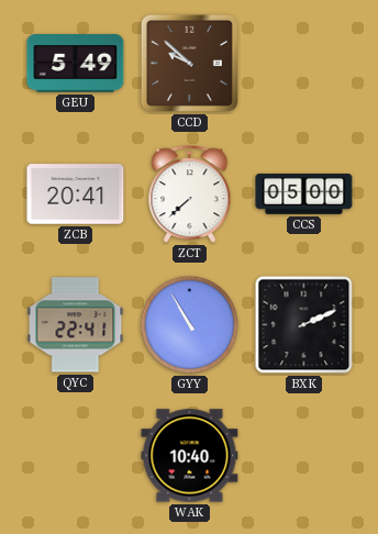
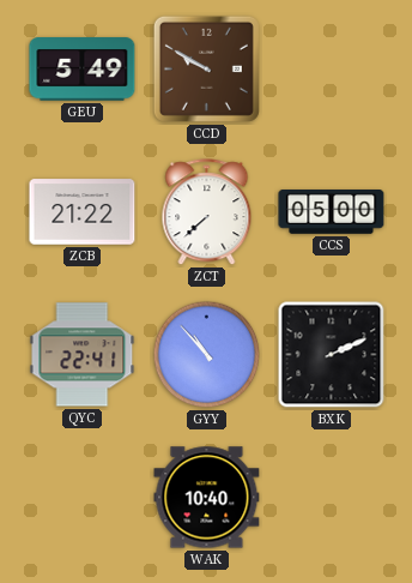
CCD: 9:52 -> 9:50 (206, 68)
ZCB: 20:41 -> 21:22 (83, 212)
GYY: 10:55 -> 10:53 (207, 355)
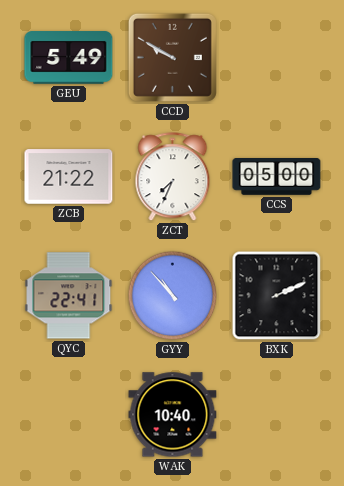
ZCT: 7:38 -> 7:34 (173, 177)
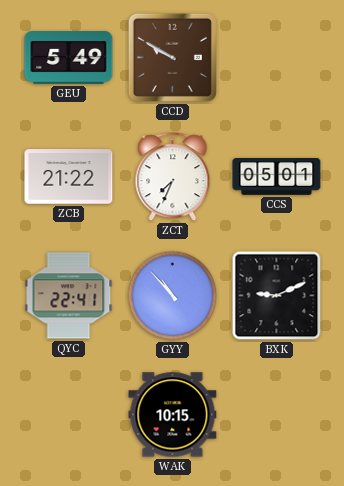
CCS: 05:00 -> 05:01 (277, 177)
BXK: 2:11 -> 9:11 (277, 296)
WAK: 10:40 -> 10:15 (173, 415)
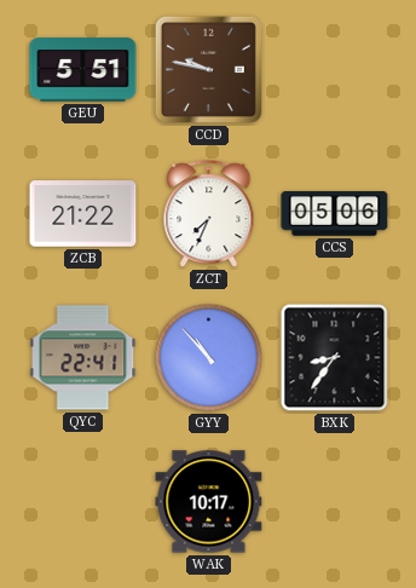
GEU: 5:49 -> 5:51 (83, 70)
CCD: 9:50 -> 9:47 (208, 69)
CCS: 05:01 -> 05:06 (335, 214)
BXK: 9:11 -> 8:36 (335, 358)
WAK: 10:15 -> 10:17 (209, 502)
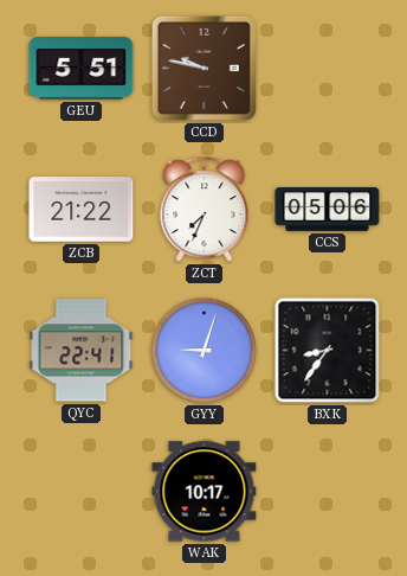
GYY: 10:53 -> 9:03 (205, 351)
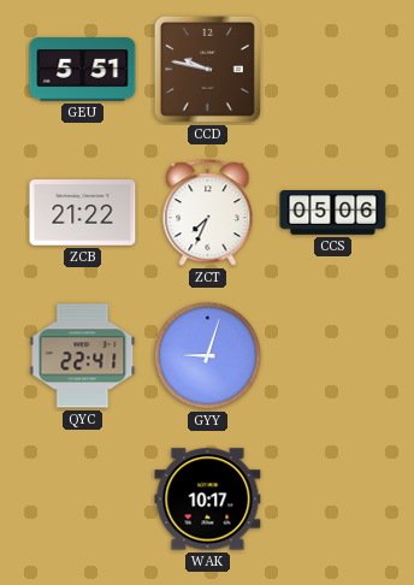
BXK: 8:36 -> none (328, 351)
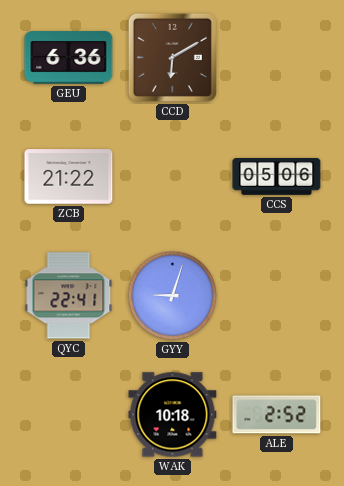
GEU: 5:51 -> 6:36 (69, 58)
CCD: 9:47 -> 6:10 (172, 57)
ZCT: 7:34 -> none (208, 213)
WAK: 10:17 -> 10:18 (173, 415)
ALE: none -> 2:52 (277, 415)
